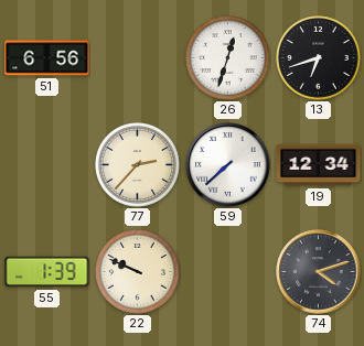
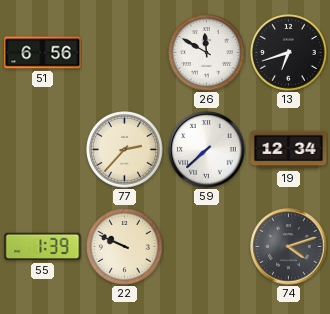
26: 12:33 -> 11:50 (207, 53)
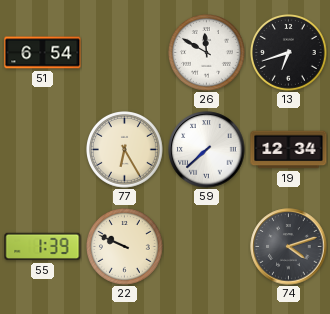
51: 6:56 -> 6:54 (43, 53)
77: 2:37 -> 6:25 (125, 150)
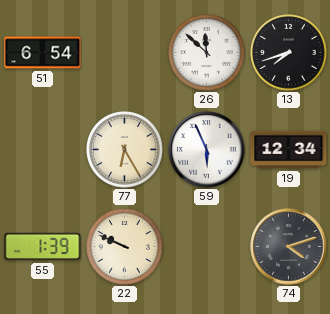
26: 11:50 -> 11:52 (207, 53)
13: 6:42 -> 7:42 (289, 53)
59: 7:38 -> 5:56 (207, 150)
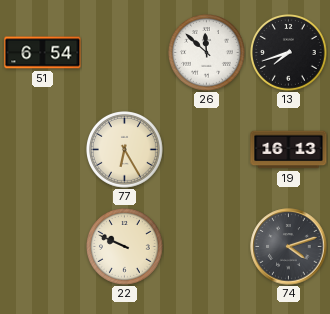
59: 5:56 -> none (207, 150)
19: 12:34 -> 16:13 (289, 150)
55: 1:39 -> none (43, 247)
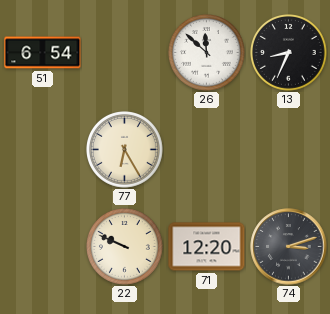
13: 7:42 -> 8:34 (289, 53)
19: 16:13 -> none (289, 150)
71: none -> 12:20 (207, 247)
74: 4:12 -> 3:12 (289, 247)
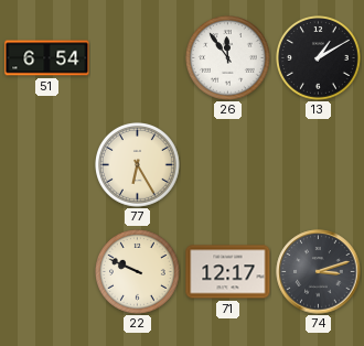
26: 11:52 -> 11:54 (228, 58)
13: 8:34 -> 1:10 (319, 58)
71: 12:20 -> 12:17 (228, 272)
